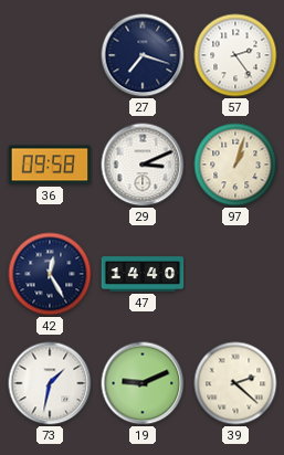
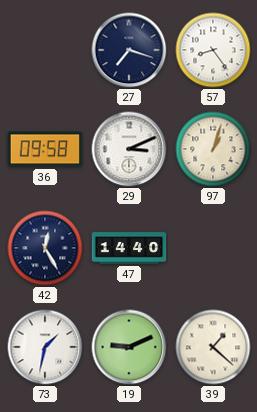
57: 2:24 -> 8:24 (213, 50)
39: 2:22 -> 1:22 (213, 347)
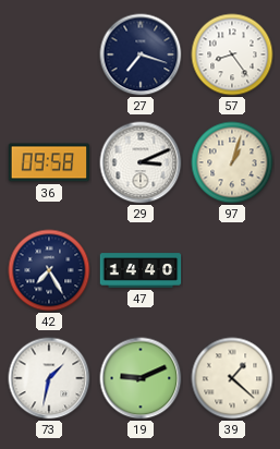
42: 12:25 -> 7:25 (49, 270)
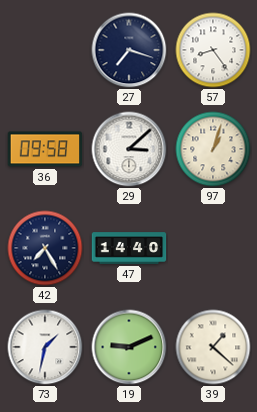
29: 3:11 -> 3:08 (129, 149)
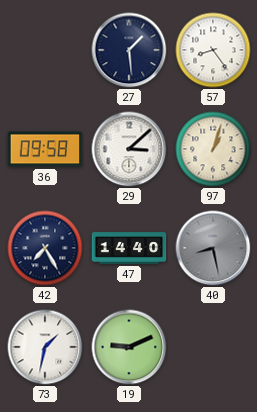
27: 7:18 -> 1:29 (129, 50)
40: none -> 8:28 (213, 248)
39: 1:22 -> none (213, 347)
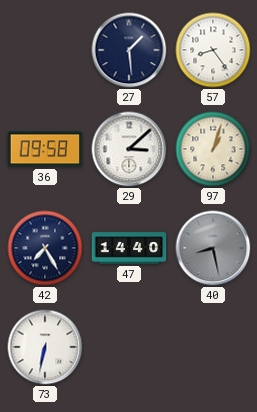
73: 1:32 -> 6:32 (45, 347)
19: 9:11 -> none (129, 347)
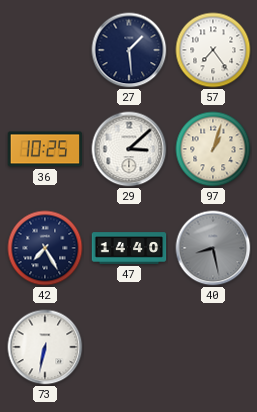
57: 8:24 -> 7:24 (213, 50)
36: 09:58 -> 10:25 (45, 149)
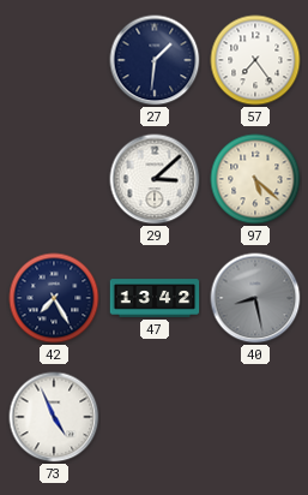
27: 1:29 -> 1:31 (155, 60)
36: 10:25 -> none (45, 149)
97: 1:03 -> 5:22 (255, 179)
47: 14:40 -> 13:42 (155, 298)
73: 6:32 -> 4:56 (54, 417)
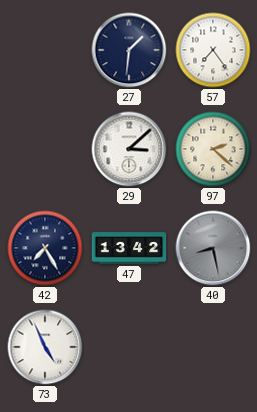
97: 5:22 -> 2:22 (213, 149)
